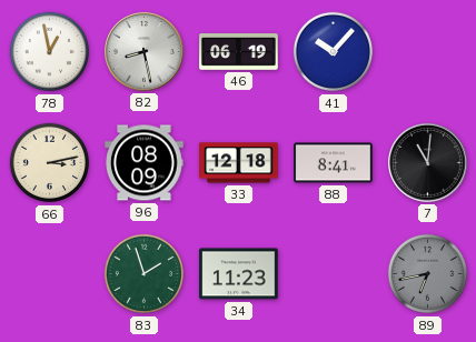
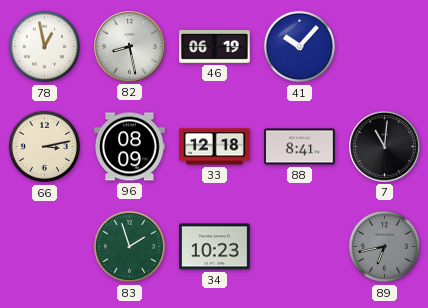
34: 11:23 -> 10:23 (215, 247)
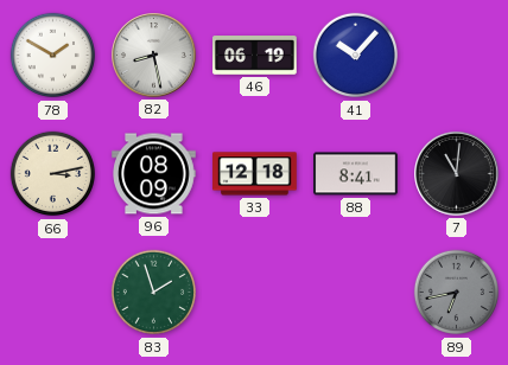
78: 12:58 -> 1:50 (53, 56)
34: 10:23 -> none (215, 247)
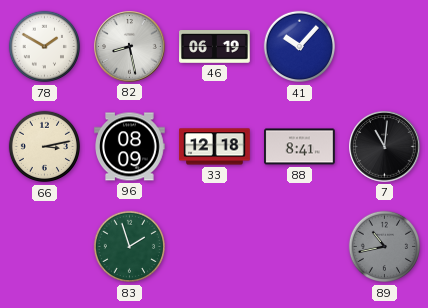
89: 6:43 -> 10:43 (385, 247)
